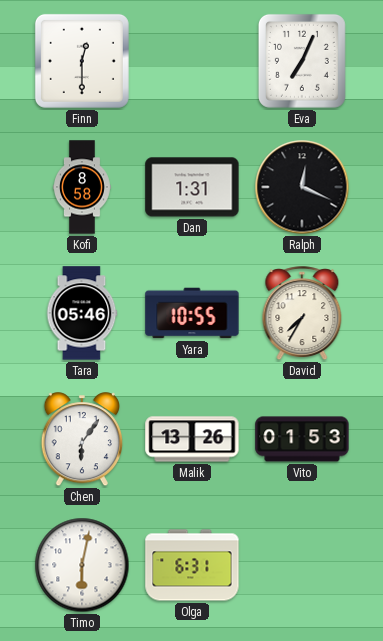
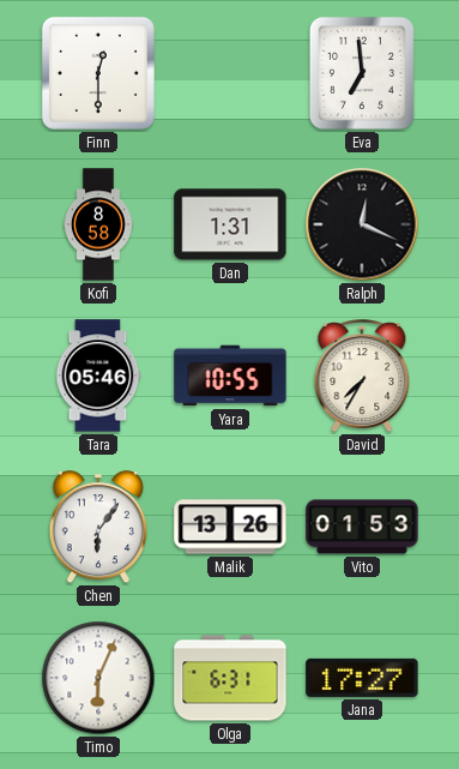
Eva: 7:04 -> 6:59 (362, 73)
Timo: 6:02 -> 6:04 (98, 678)
Jana: none -> 17:27 (362, 678)
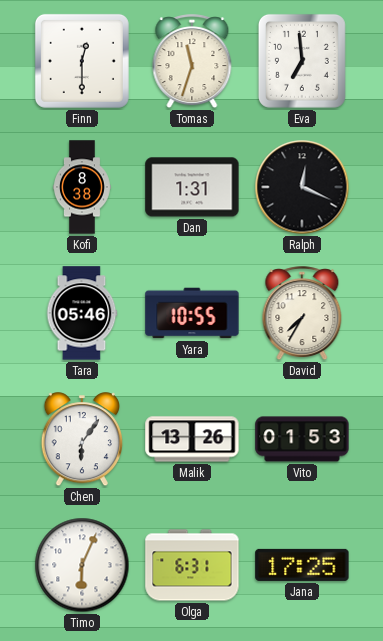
Tomas: none -> 11:33 (192, 62)
Kofi: 8:58 -> 8:38 (83, 187)
Jana: 17:27 -> 17:25 (302, 565)
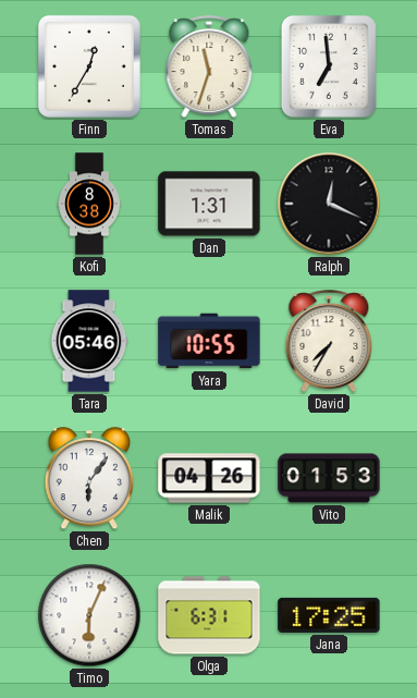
Finn: 12:30 -> 12:35 (89, 66)
Malik: 13:26 -> 04:26 (209, 478)
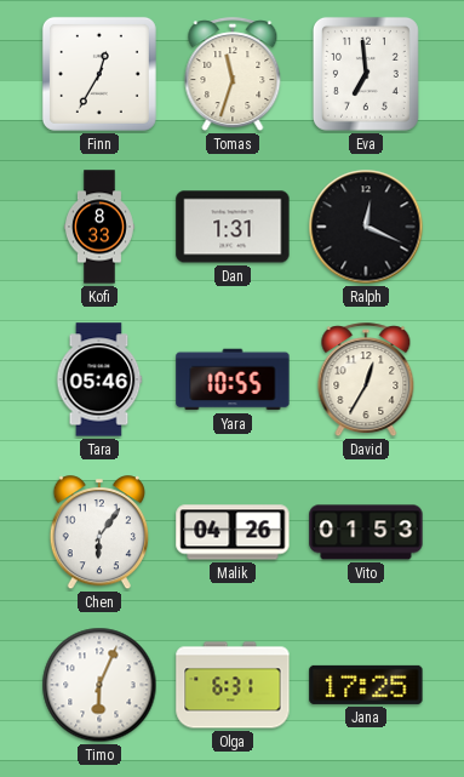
Kofi: 8:38 -> 8:33 (101, 227)
David: 7:35 -> 12:35 (366, 381)
